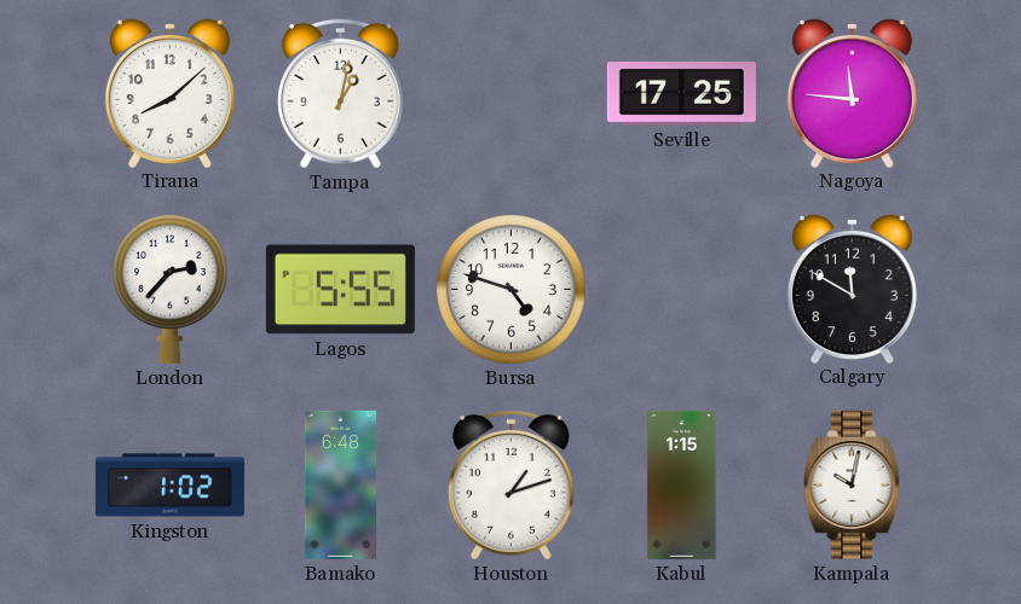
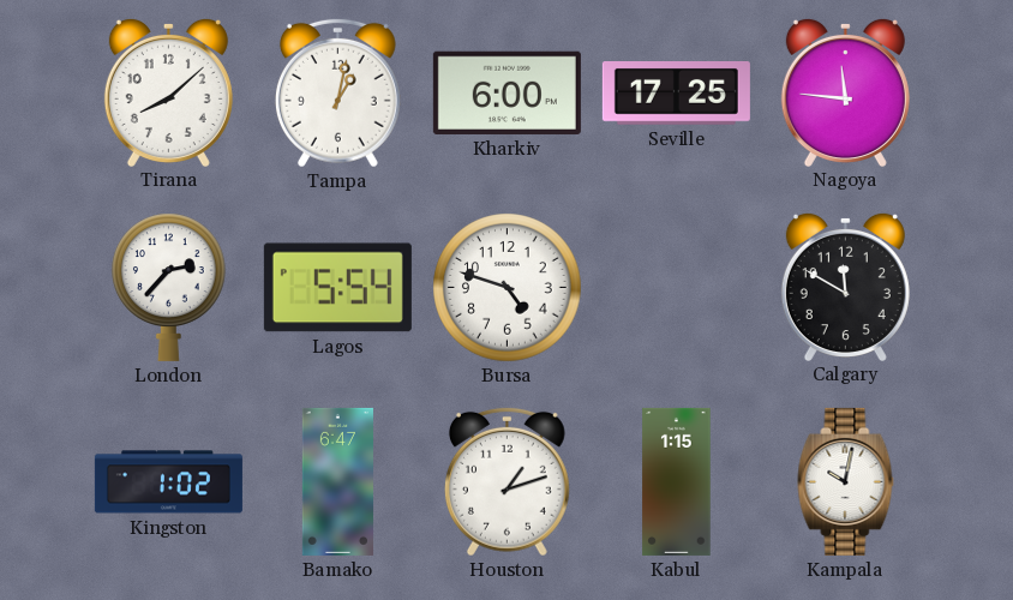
Kharkiv: none -> 6:00 (507, 92)
Lagos: 5:55 -> 5:54 (337, 288)
Bamako: 6:48 -> 6:47 (337, 481)
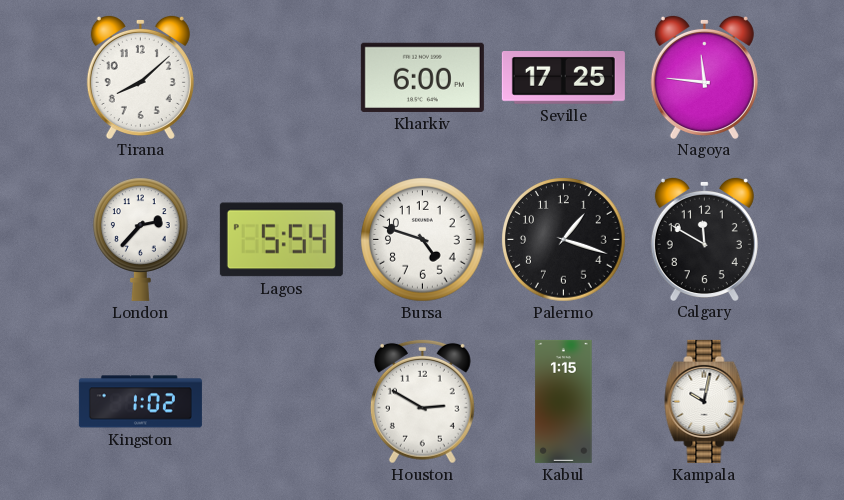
Tampa: 1:02 -> none (337, 92)
Palermo: none -> 1:18 (564, 240)
Bamako: 6:47 -> none (337, 481)
Houston: 1:12 -> 2:50 (422, 401)
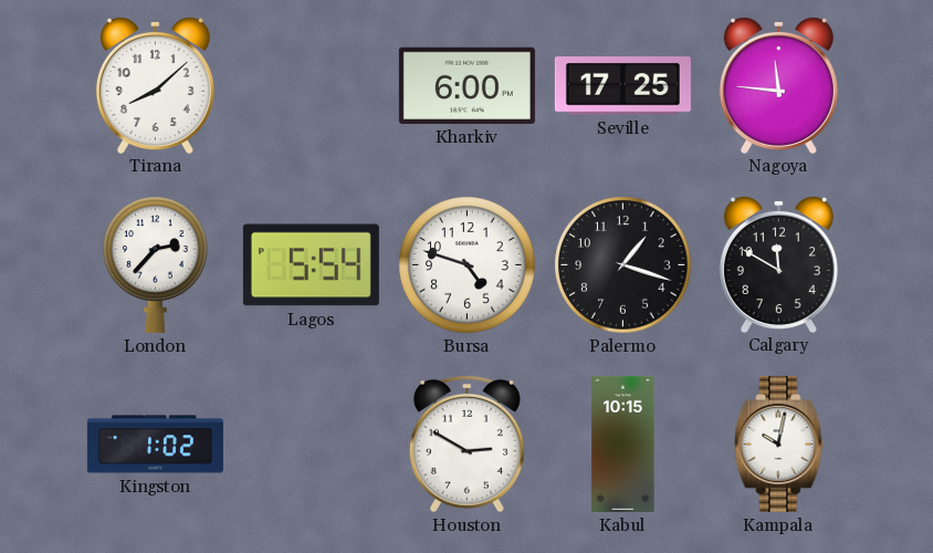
Kabul: 1:15 -> 10:15 (623, 444)
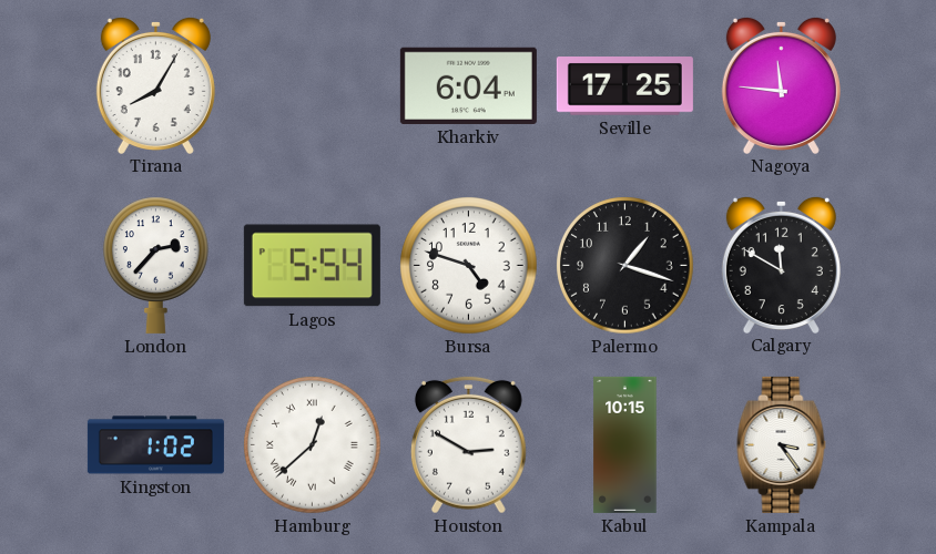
Tirana: 8:08 -> 8:05 (155, 84)
Kharkiv: 6:00 -> 6:04 (468, 85)
Hamburg: none -> 12:38 (313, 445)
Kampala: 10:02 -> 3:24 (782, 444)
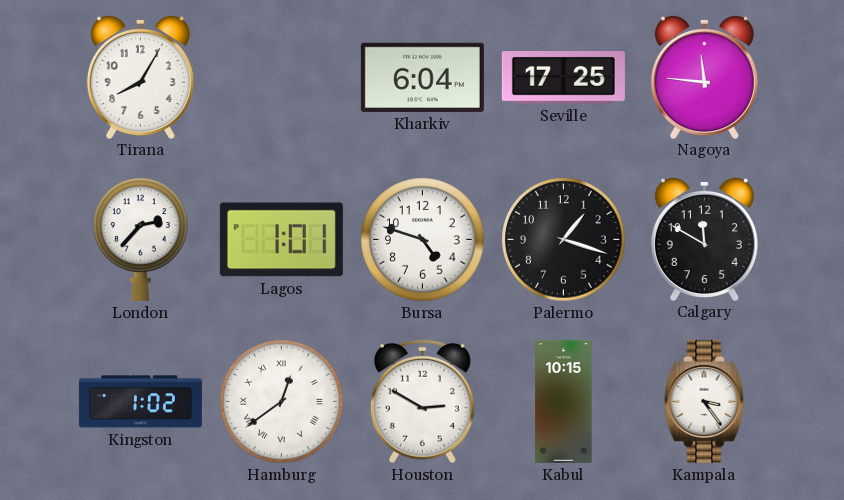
Lagos: 5:54 -> 1:01 (281, 240)
Hamburg: 12:38 -> 12:39 (282, 402)
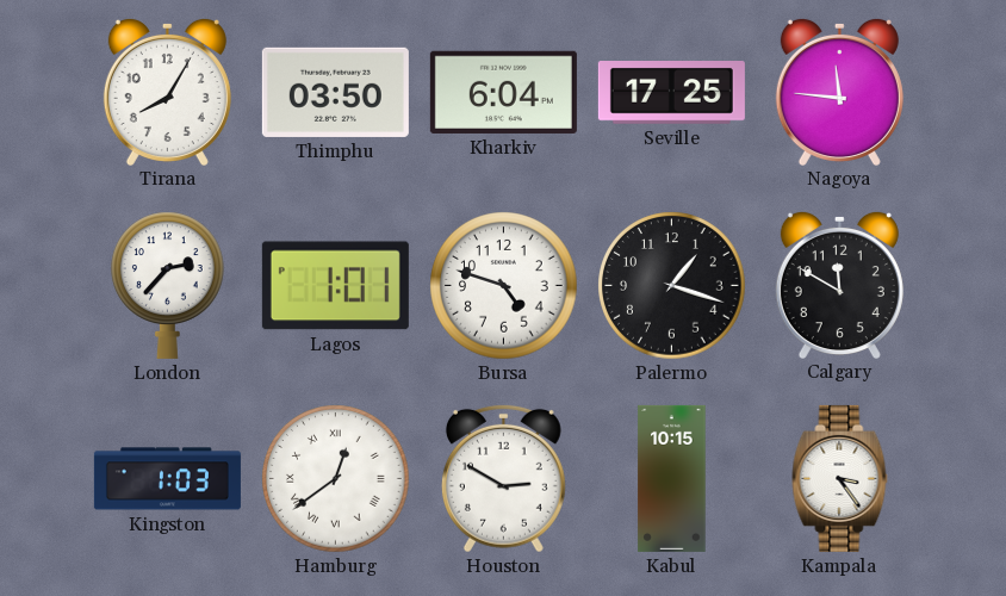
Thimphu: none -> 03:50 (335, 92)
Kingston: 1:02 -> 1:03 (167, 479)
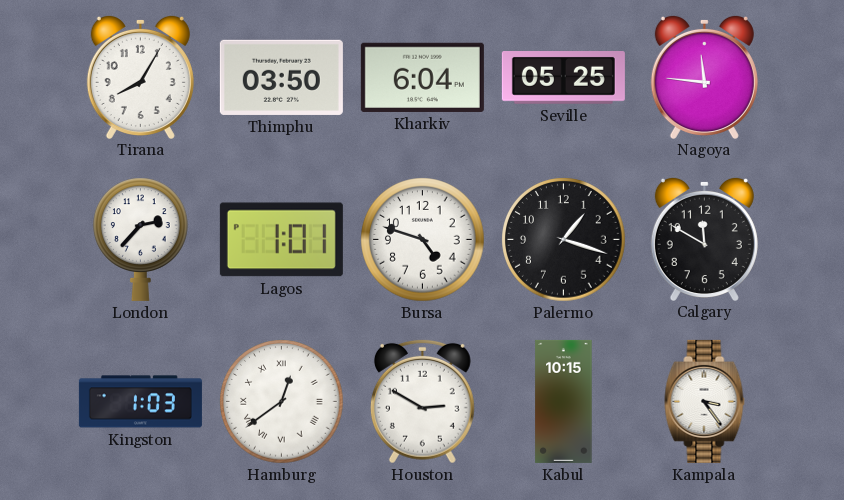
Seville: 17:25 -> 05:25 (563, 78)
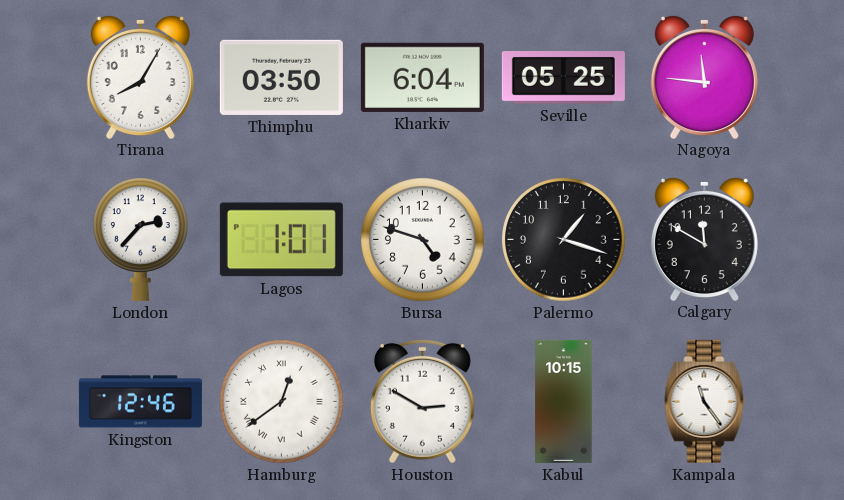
Kingston: 1:03 -> 12:46 (140, 402)
Kampala: 3:24 -> 11:24 (705, 401)
